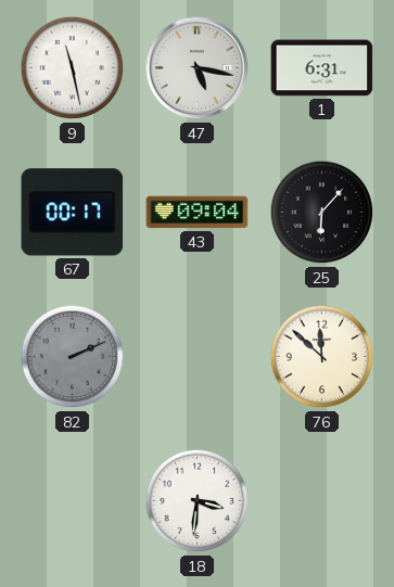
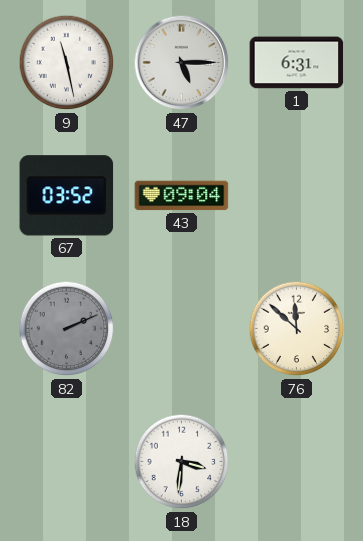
47: 5:17 -> 5:15 (182, 63)
67: 00:17 -> 03:52 (67, 196)
25: 6:07 -> none (322, 213)
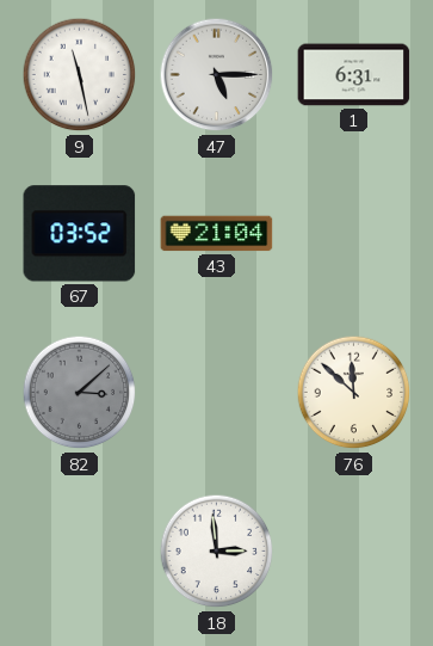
43: 09:04 -> 21:04 (217, 234)
82: 2:11 -> 3:08 (80, 393)
18: 3:31 -> 2:59 (217, 552)
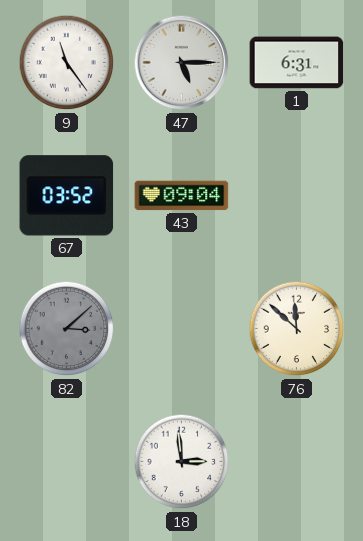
9: 11:28 -> 11:24 (67, 63)
43: 21:04 -> 09:04 (182, 196)
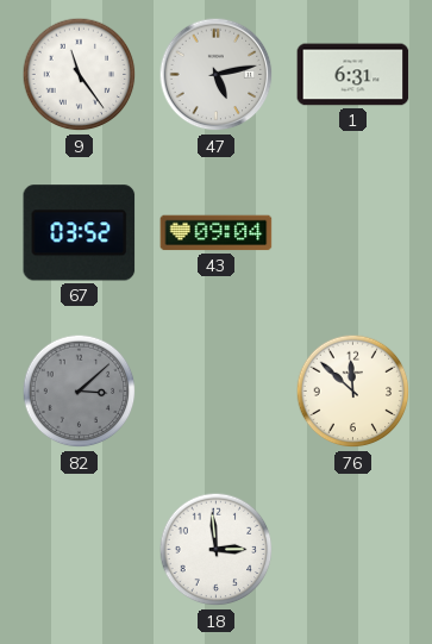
47: 5:15 -> 5:13 (217, 75)
